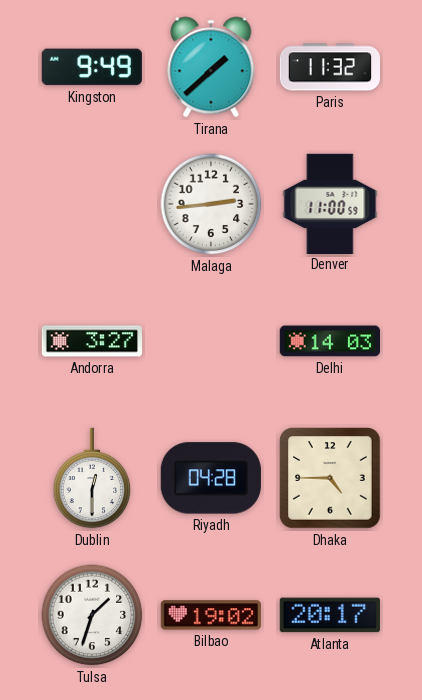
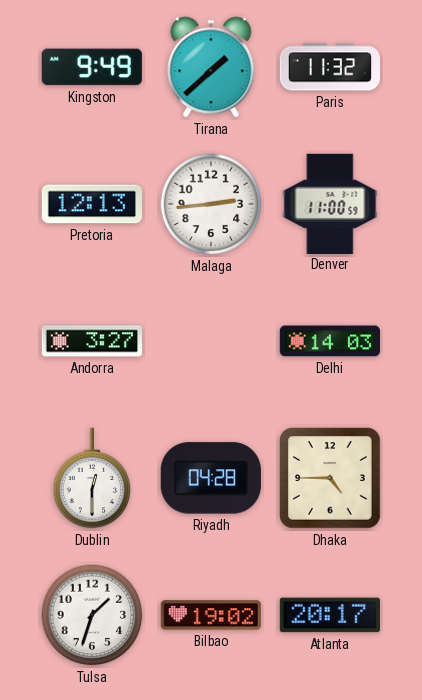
Pretoria: none -> 12:13 (92, 204)
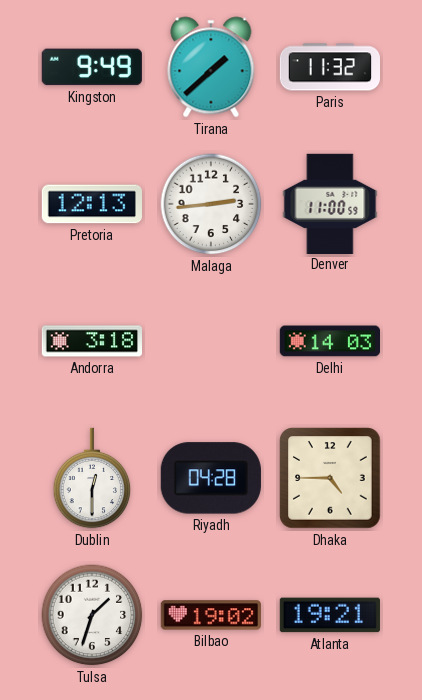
Andorra: 3:27 -> 3:18 (91, 341)
Atlanta: 20:17 -> 19:21 (330, 615)
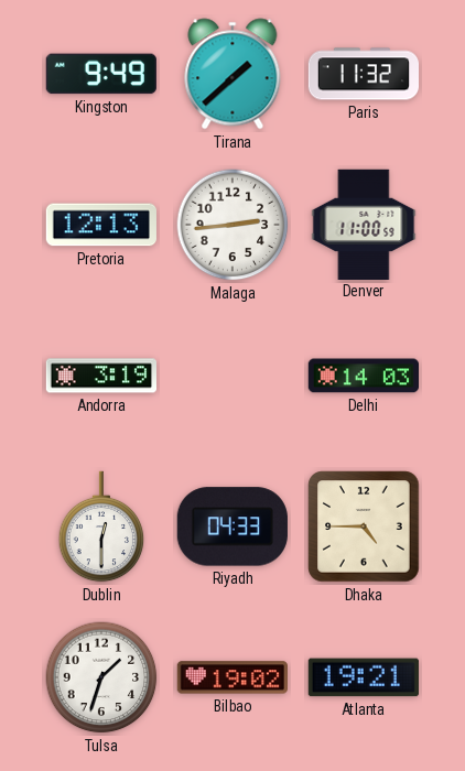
Andorra: 3:18 -> 3:19 (100, 376)
Riyadh: 04:28 -> 04:33 (233, 526)
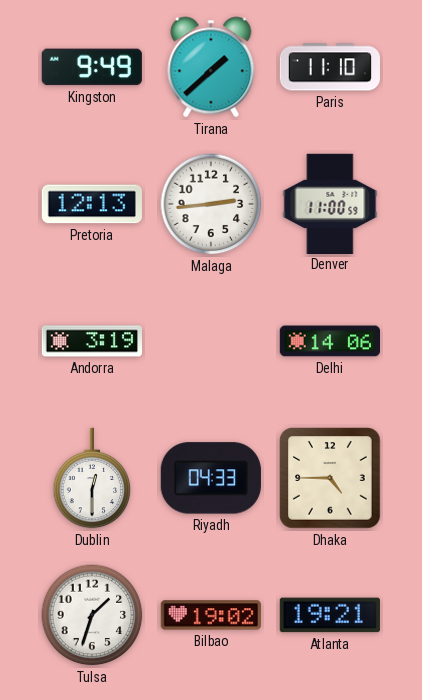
Paris: 11:32 -> 11:10 (329, 67)
Delhi: 14:03 -> 14:06 (329, 341)
